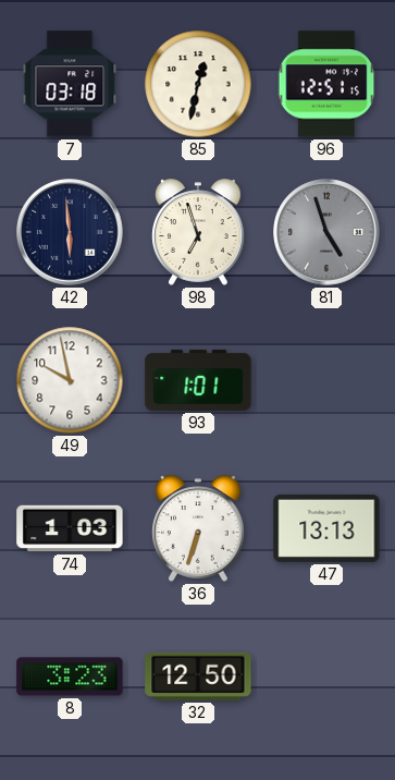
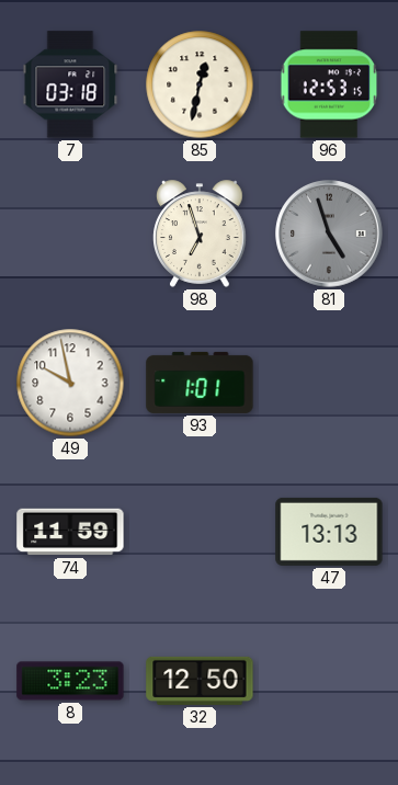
96: 12:51 -> 12:53 (329, 84)
42: 5:59 -> none (70, 232)
74: 1:03 -> 11:59 (70, 532)
36: 6:33 -> none (198, 528)
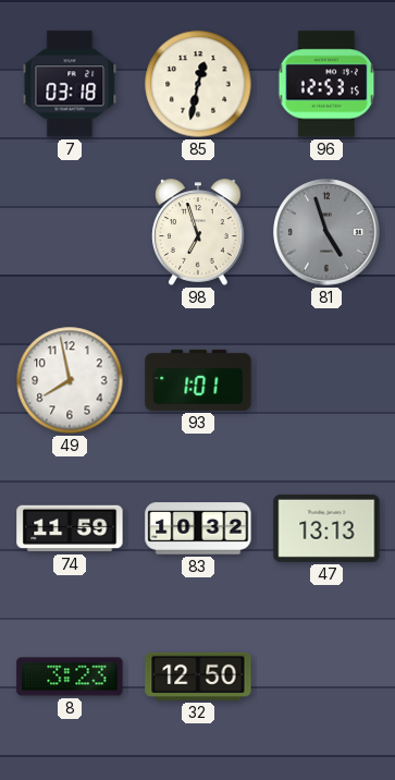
49: 9:58 -> 7:58 (70, 380)
83: none -> 10:32 (198, 528)
